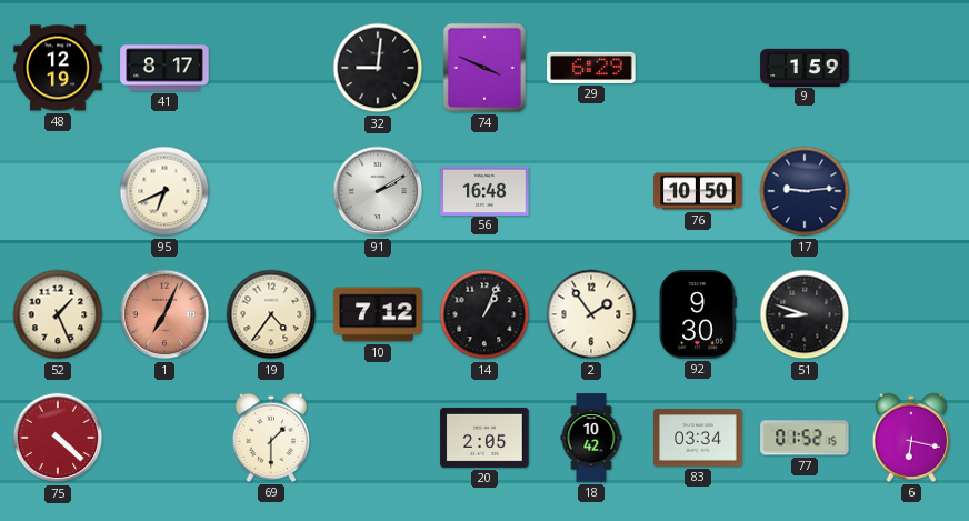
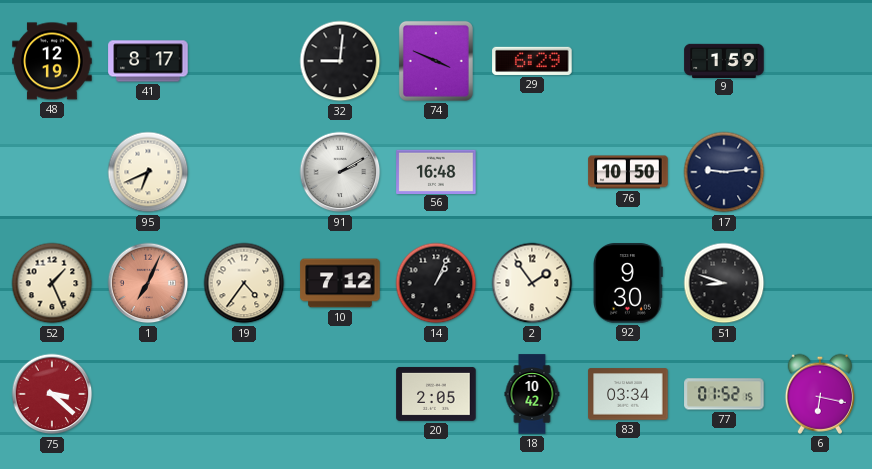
75: 4:22 -> 3:22 (52, 394)
69: 1:30 -> none (270, 438)
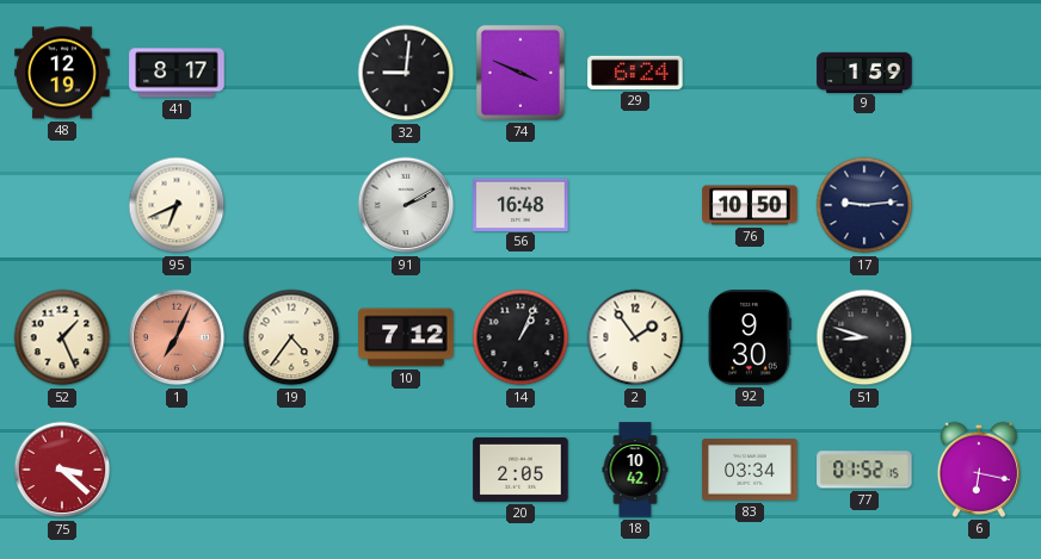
29: 6:29 -> 6:24 (635, 73)
